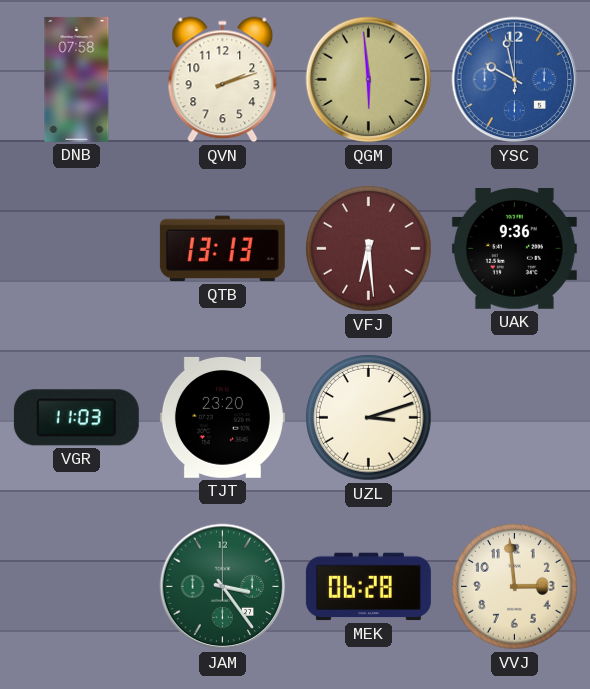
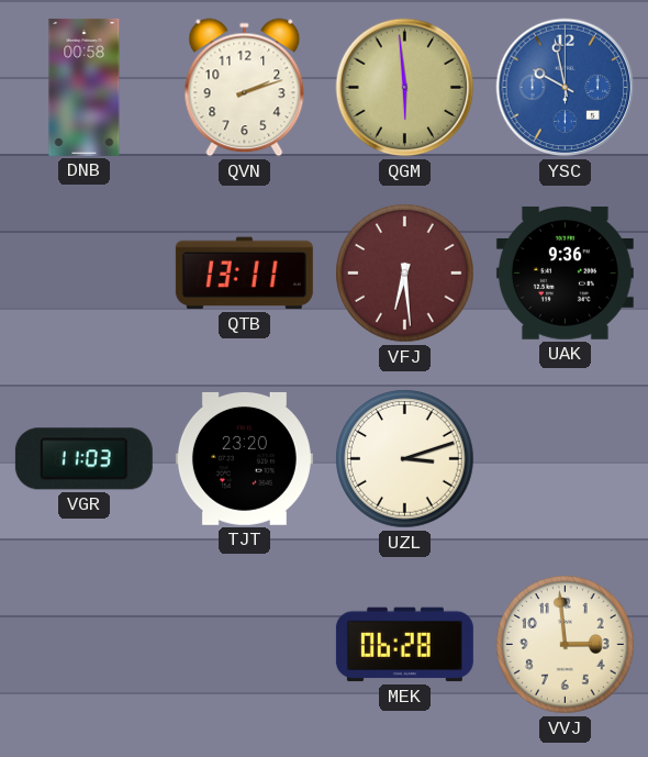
DNB: 07:58 -> 00:58 (85, 87)
QTB: 13:13 -> 13:11 (244, 274)
JAM: 3:24 -> none (223, 587)
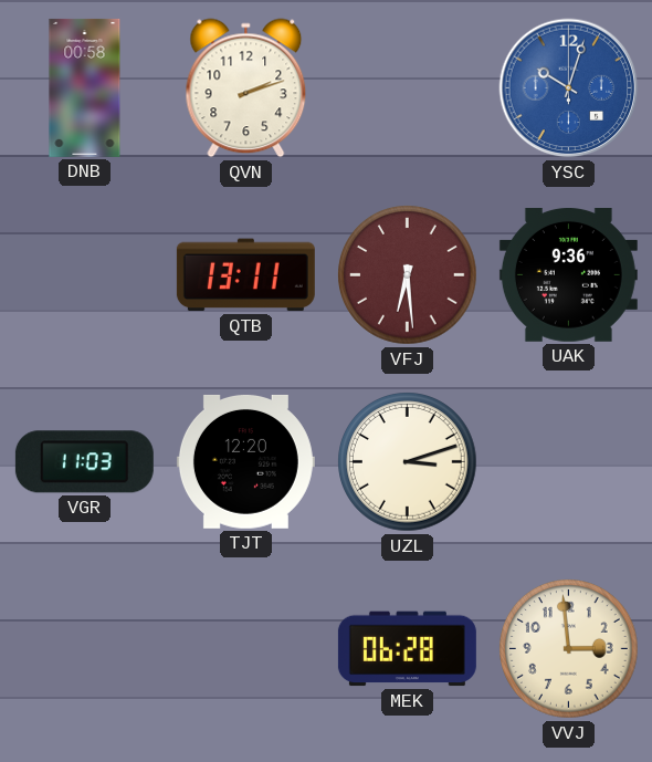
QGM: 5:59 -> none (405, 88)
YSC: 9:58 -> 10:03 (569, 88)
TJT: 23:20 -> 12:20 (245, 461)
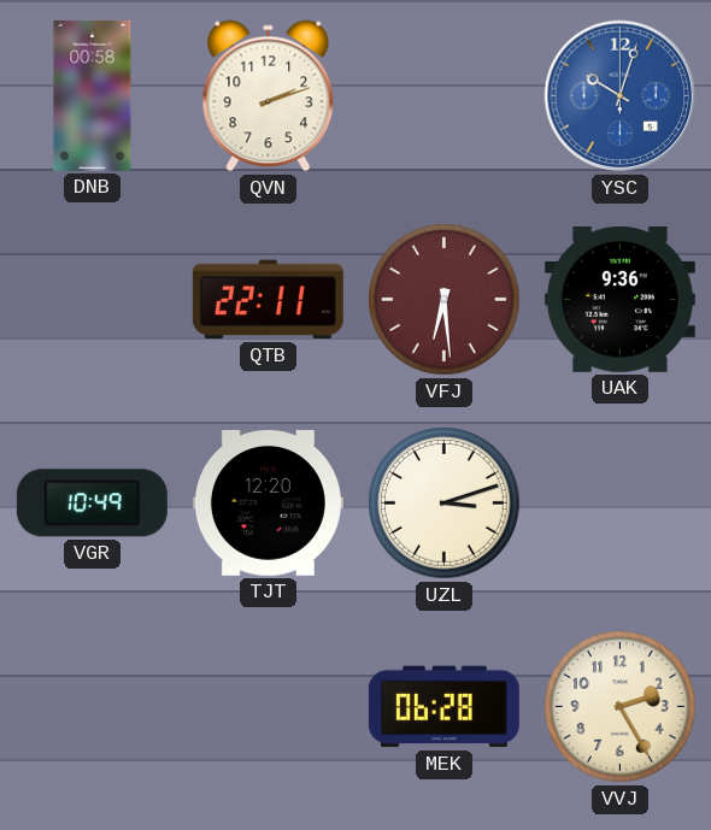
QTB: 13:11 -> 22:11 (268, 300)
VGR: 11:03 -> 10:49 (92, 504)
VVJ: 2:59 -> 2:25 (621, 707)
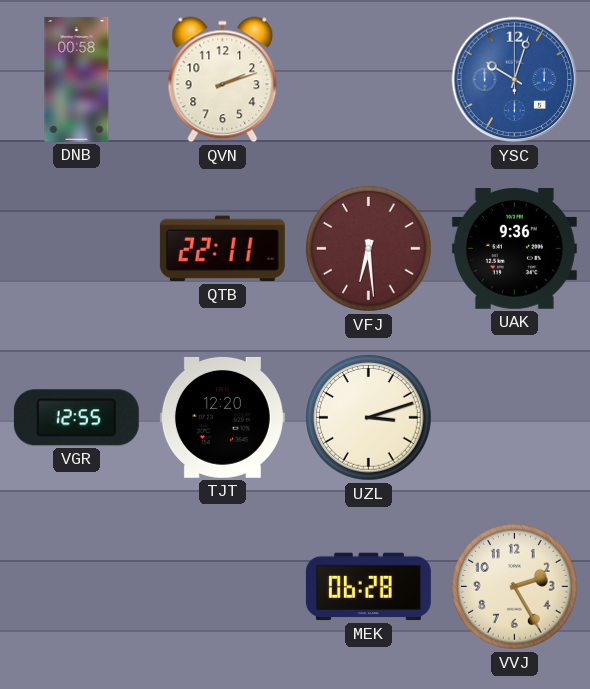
VGR: 10:49 -> 12:55 (76, 418)
